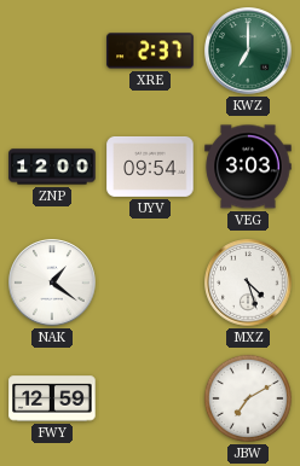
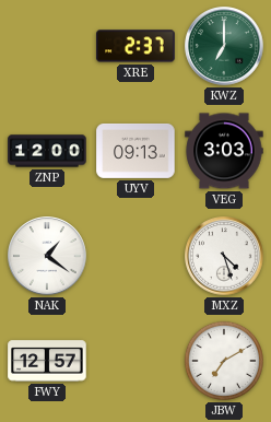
UYV: 09:54 -> 09:13 (135, 151)
FWY: 12:59 -> 12:57 (47, 361)
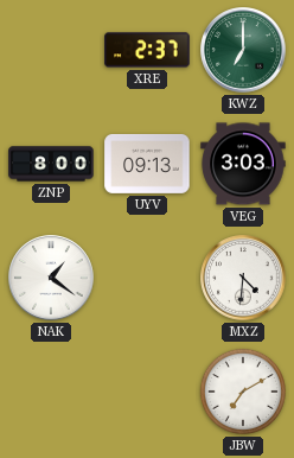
ZNP: 12:00 -> 8:00 (51, 164)
MXZ: 4:27 -> 4:31 (243, 278)
FWY: 12:57 -> none (47, 361)
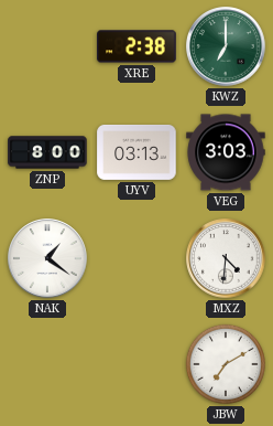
XRE: 2:37 -> 2:38 (136, 46)
UYV: 09:13 -> 03:13 (136, 152)
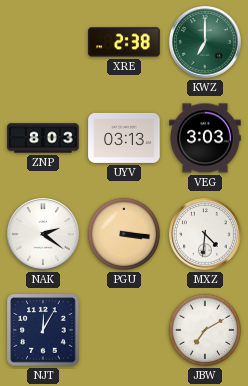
ZNP: 8:00 -> 8:03 (43, 138)
NAK: 1:21 -> 2:21 (43, 234)
PGU: none -> 3:16 (124, 234)
NJT: none -> 12:05 (43, 330)
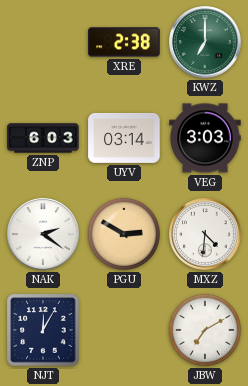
ZNP: 8:03 -> 6:03 (43, 138)
UYV: 03:13 -> 03:14 (124, 138)
PGU: 3:16 -> 2:50 (124, 234)
